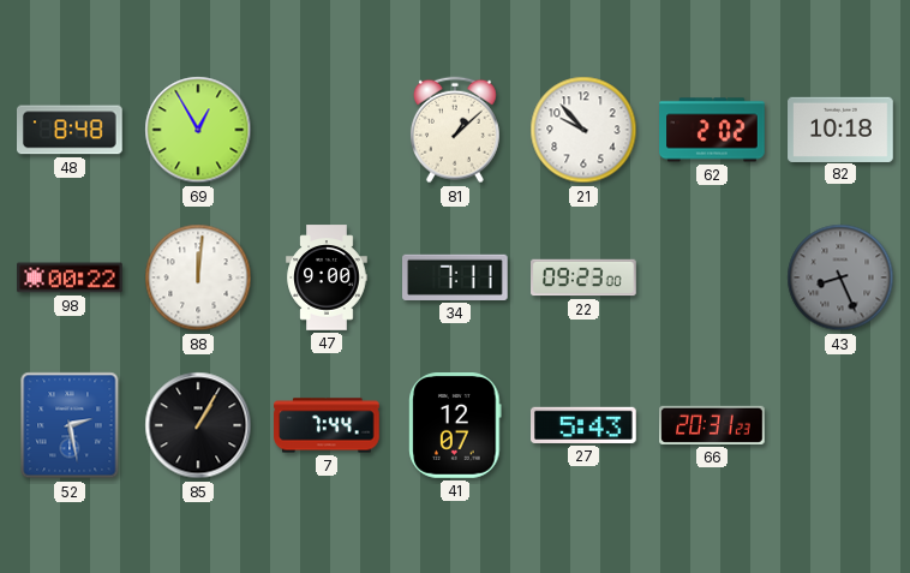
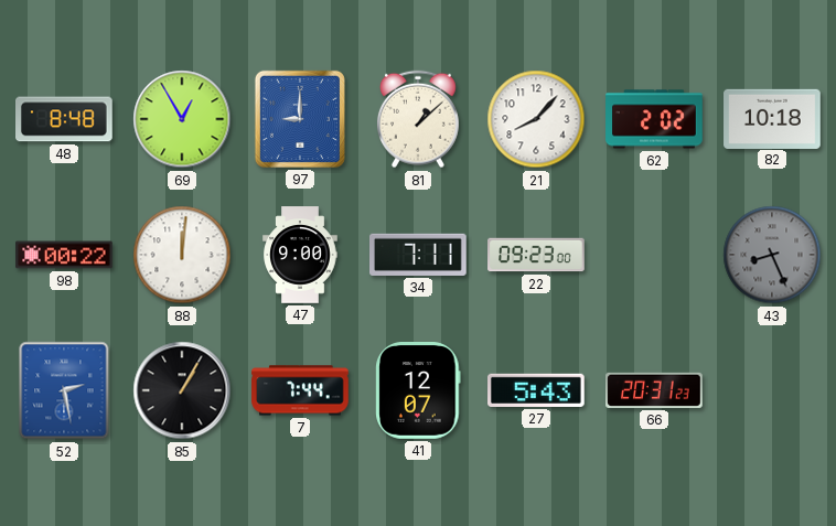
97: none -> 9:00 (300, 119)
21: 9:53 -> 8:07 (536, 119)
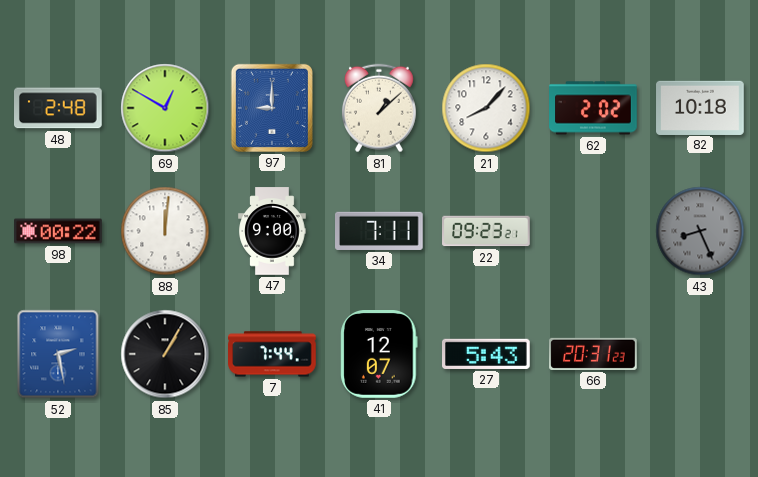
48: 8:48 -> 2:48 (59, 108)
69: 12:55 -> 12:50 (165, 108)
22: 09:23:00 -> 09:23:21 (486, 231)
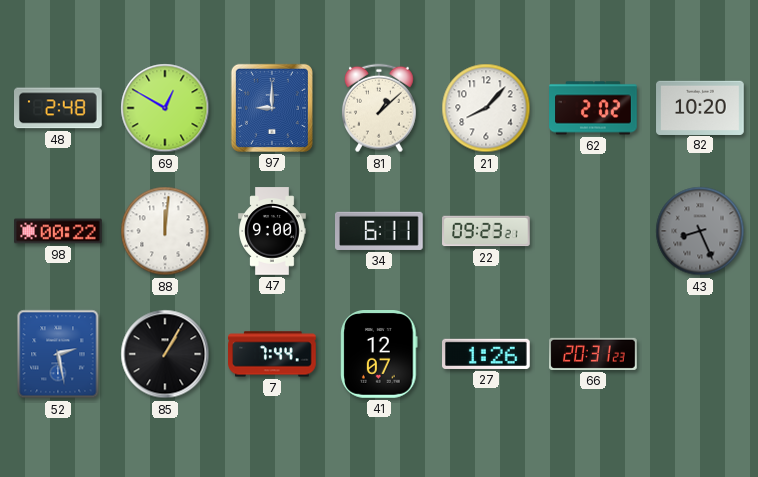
82: 10:18 -> 10:20 (700, 107)
34: 7:11 -> 6:11 (380, 231)
27: 5:43 -> 1:26 (487, 354)
